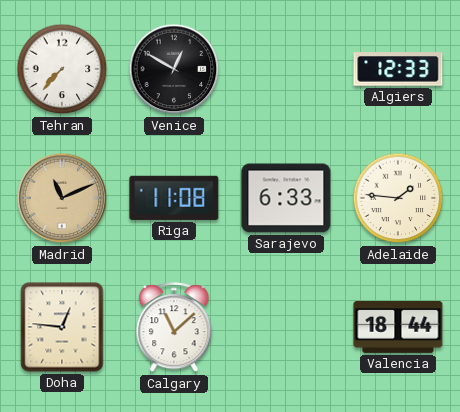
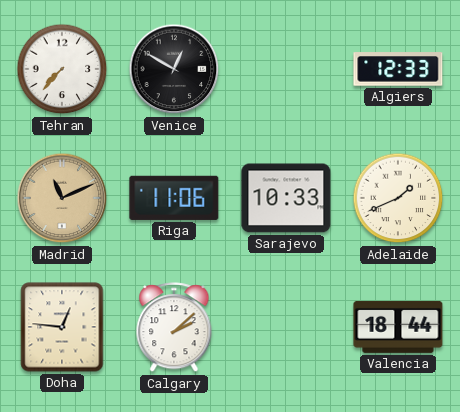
Riga: 11:08 -> 11:06 (174, 198)
Sarajevo: 6:33 -> 10:33 (286, 198)
Adelaide: 1:46 -> 1:41 (398, 198)
Calgary: 11:08 -> 2:08 (174, 328)
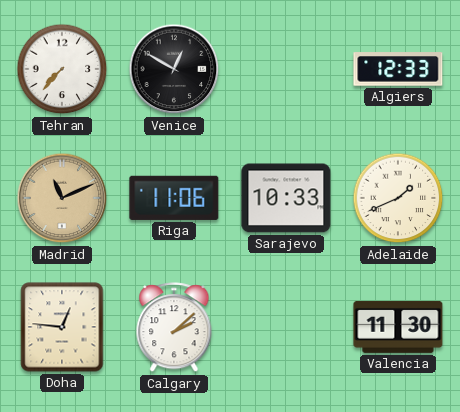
Valencia: 18:44 -> 11:30 (398, 327)
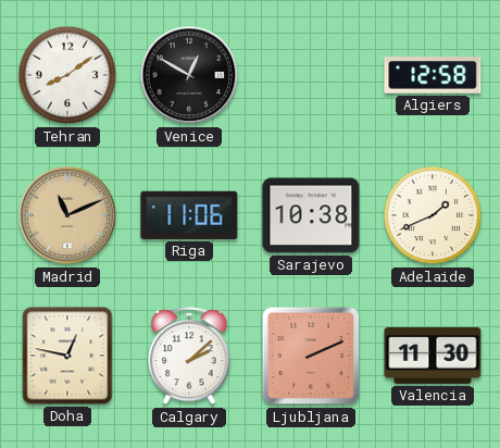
Tehran: 7:37 -> 8:09 (67, 75)
Algiers: 12:33 -> 12:58 (433, 75)
Sarajevo: 10:33 -> 10:38 (311, 215)
Doha: 12:46 -> 12:47 (67, 356)
Ljubljana: none -> 2:11 (311, 356)
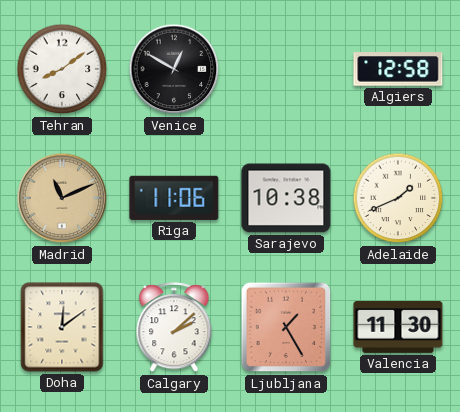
Doha: 12:47 -> 12:09 (62, 327)
Ljubljana: 2:11 -> 1:25 (286, 327)
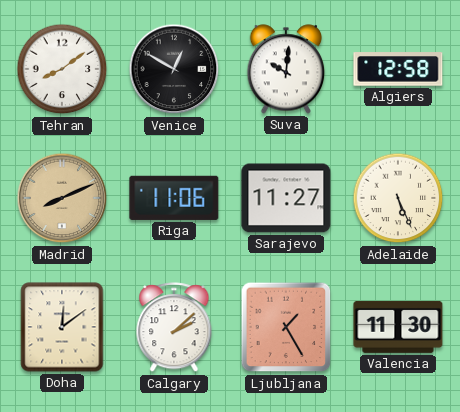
Suva: none -> 10:01 (286, 69)
Madrid: 11:11 -> 8:11 (62, 198)
Sarajevo: 10:38 -> 11:27 (286, 198)
Adelaide: 1:41 -> 5:26 (398, 198)
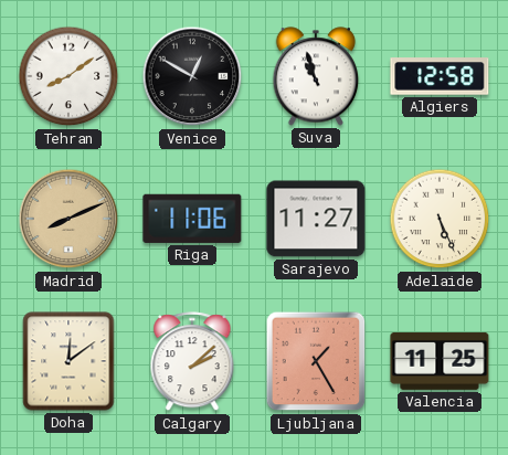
Suva: 10:01 -> 10:57 (316, 76)
Valencia: 11:30 -> 11:25 (440, 361)
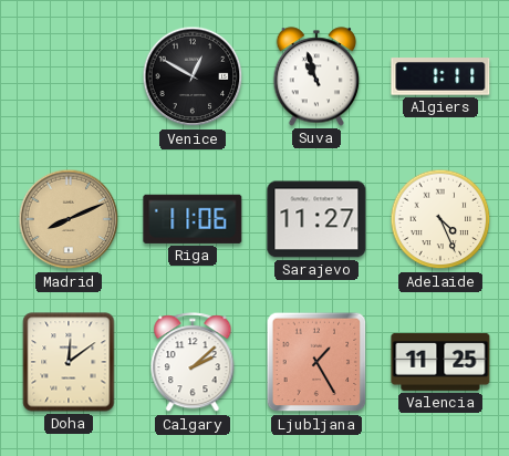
Tehran: 8:09 -> none (68, 76)
Algiers: 12:58 -> 1:11 (440, 76)
Adelaide: 5:26 -> 4:26 (440, 219)
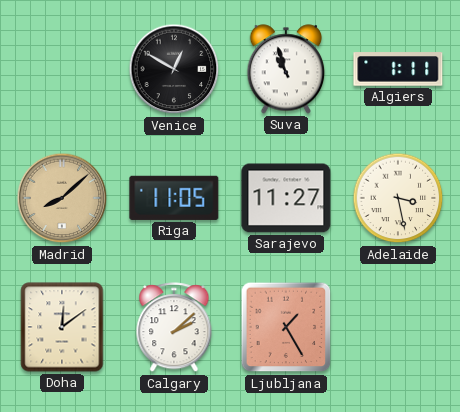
Madrid: 8:11 -> 8:08 (62, 198)
Riga: 11:06 -> 11:05 (174, 198)
Adelaide: 4:26 -> 3:28 (398, 198)
Valencia: 11:25 -> none (440, 362)
